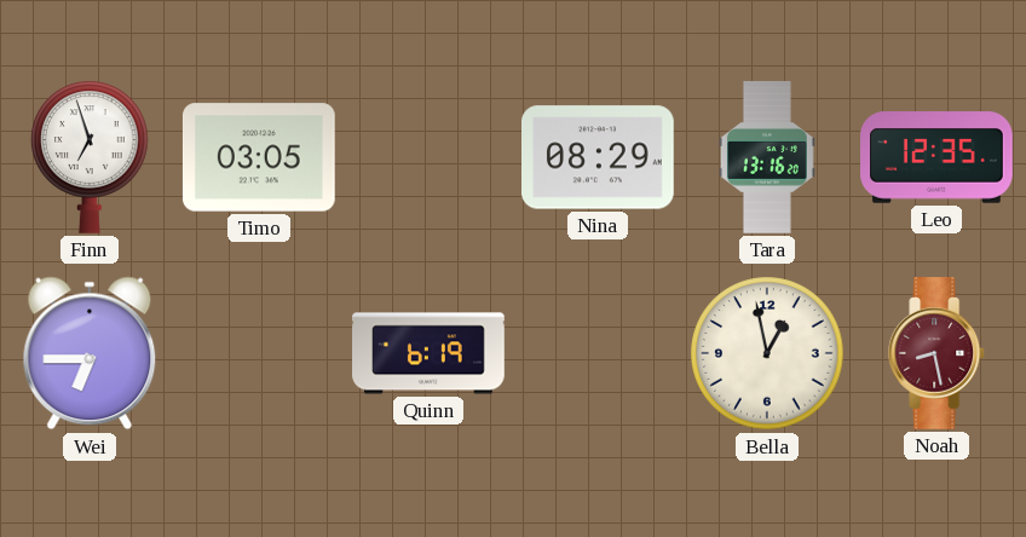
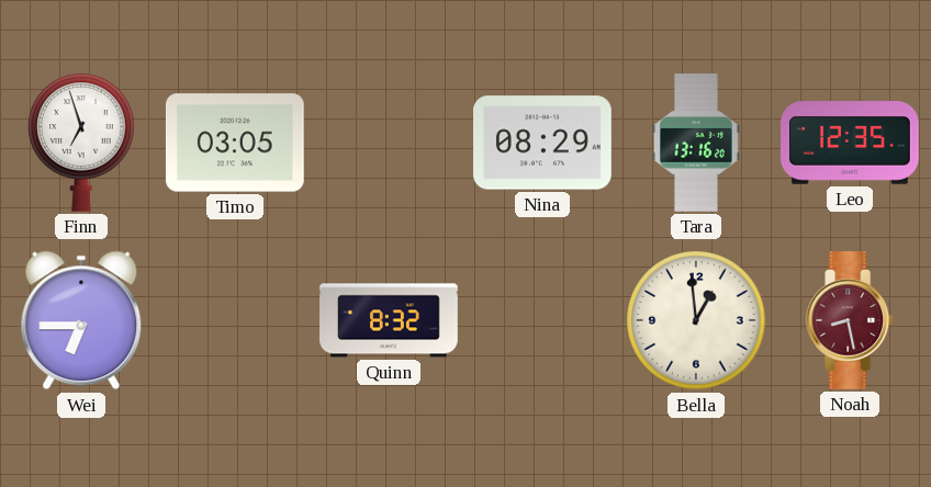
Quinn: 6:19 -> 8:32 (389, 320)
Bella: 12:58 -> 12:59 (696, 320)
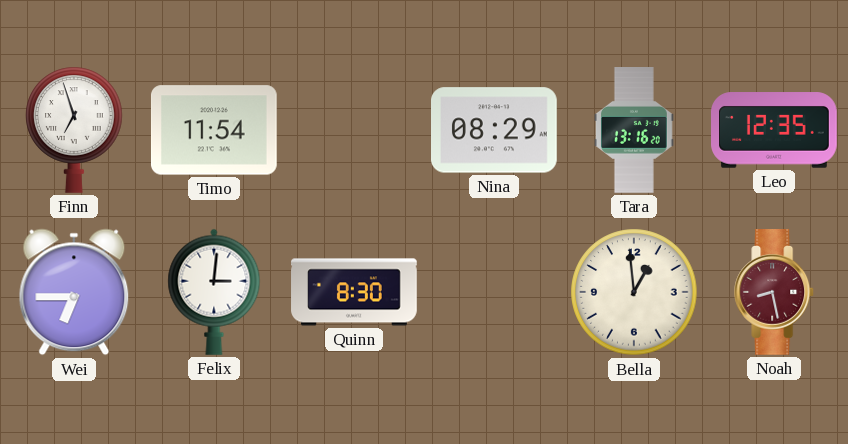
Timo: 03:05 -> 11:54 (214, 130)
Felix: none -> 3:01 (214, 292)
Quinn: 8:32 -> 8:30 (354, 292)
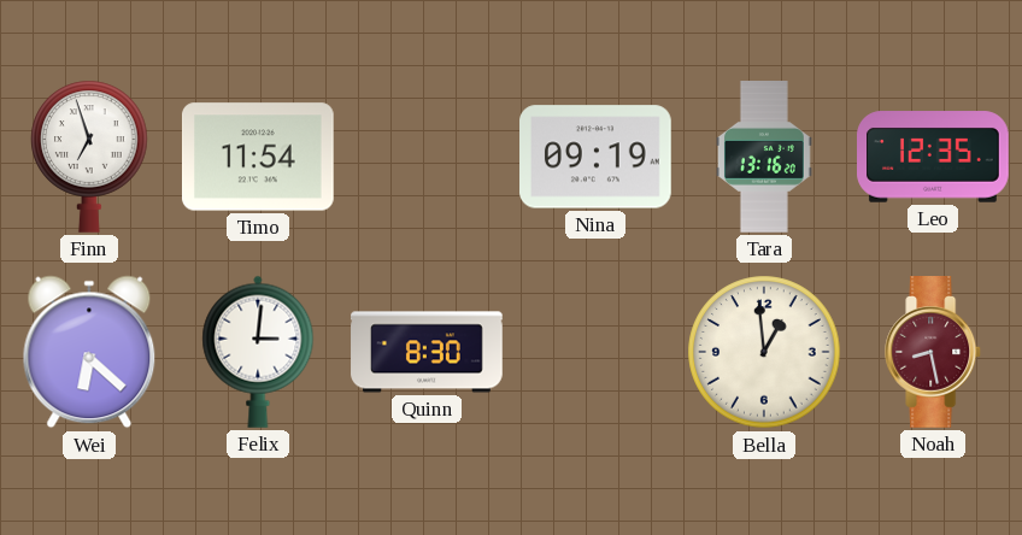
Nina: 08:29 -> 09:19 (597, 157)
Wei: 6:45 -> 6:22 (89, 352)
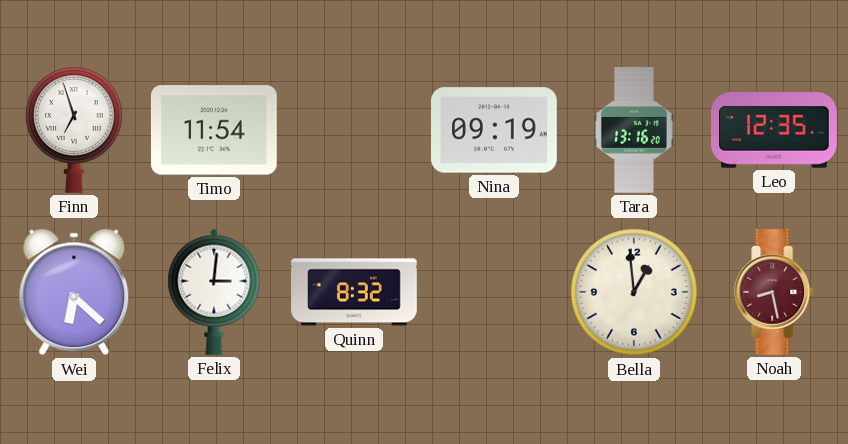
Quinn: 8:30 -> 8:32 (354, 292)
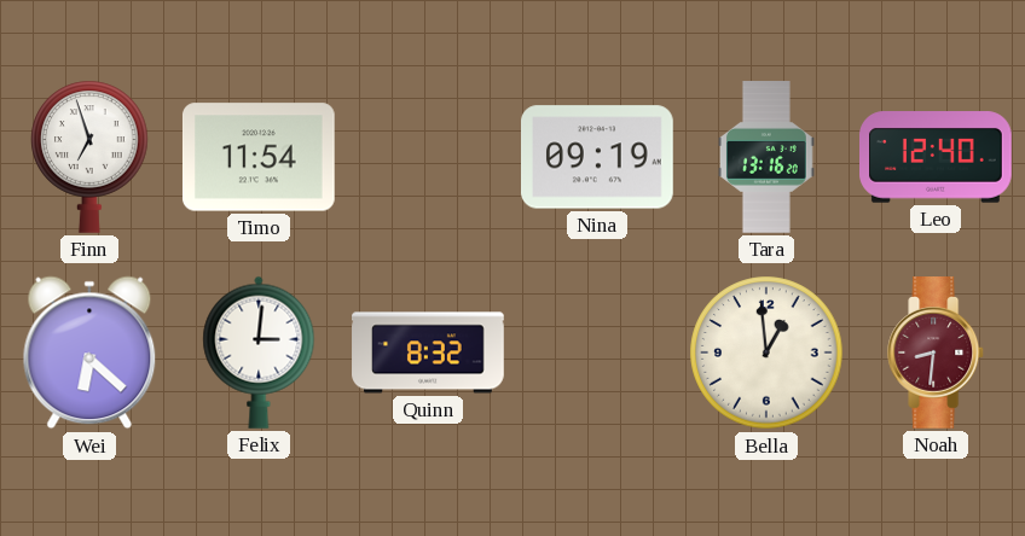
Leo: 12:35 -> 12:40 (937, 157)
Noah: 8:28 -> 8:31 (937, 354)
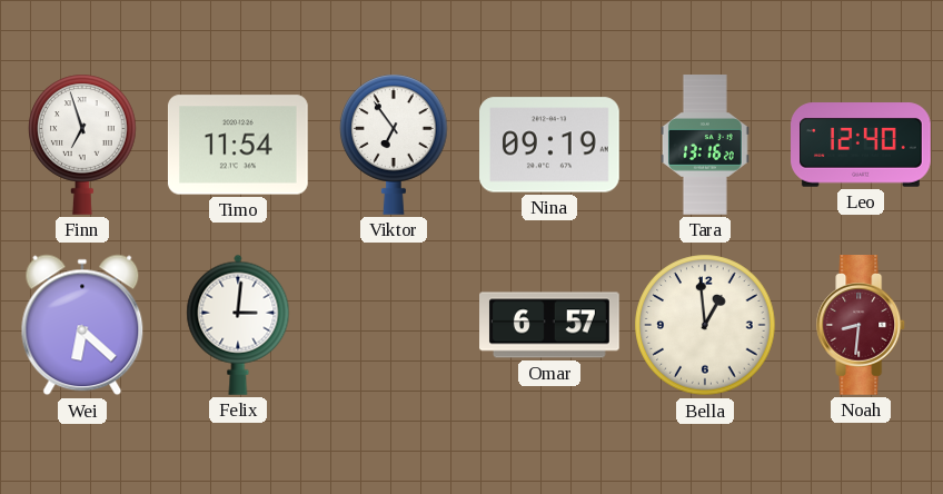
Viktor: none -> 6:54 (394, 145)
Quinn: 8:32 -> none (428, 353)
Omar: none -> 6:57 (550, 325)
